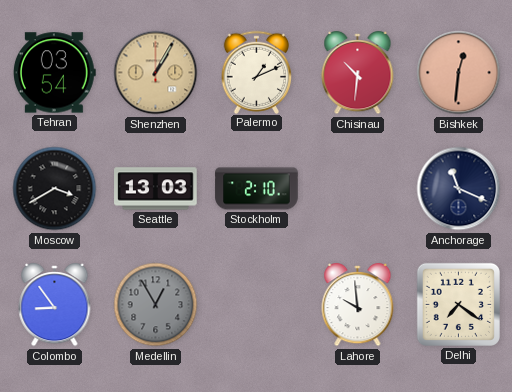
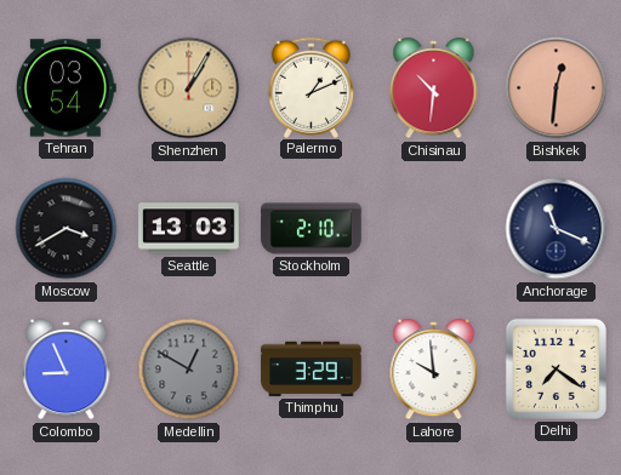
Colombo: 8:54 -> 8:56 (67, 371)
Medellin: 12:55 -> 12:50 (189, 370)
Thimphu: none -> 3:29 (312, 368)
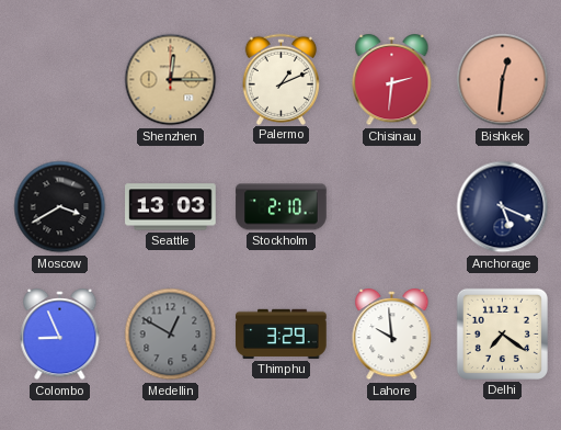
Tehran: 03:54 -> none (65, 88)
Shenzhen: 1:05 -> 12:15 (171, 80)
Chisinau: 10:31 -> 2:31 (392, 81)
Anchorage: 11:19 -> 5:19 (503, 207)
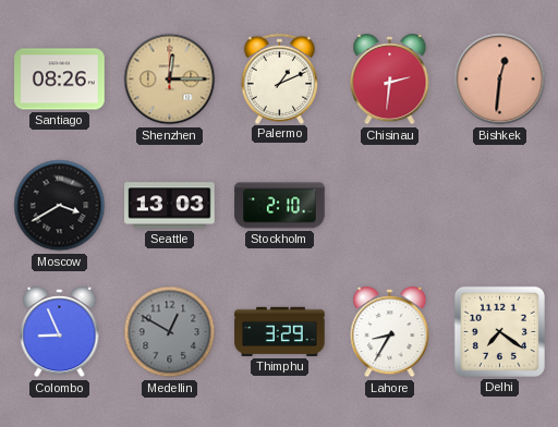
Santiago: none -> 08:26 (60, 80)
Anchorage: 5:19 -> none (503, 207)
Lahore: 9:59 -> 8:35 (390, 333)
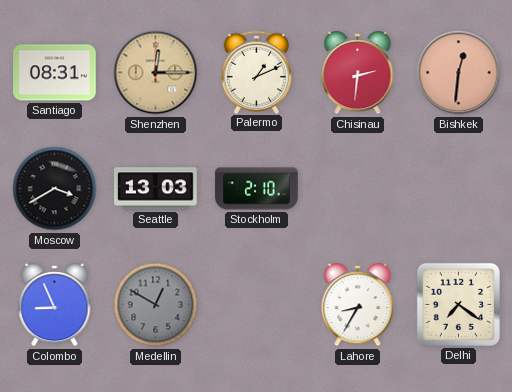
Santiago: 08:26 -> 08:31 (55, 73)
Thimphu: 3:29 -> none (280, 331)
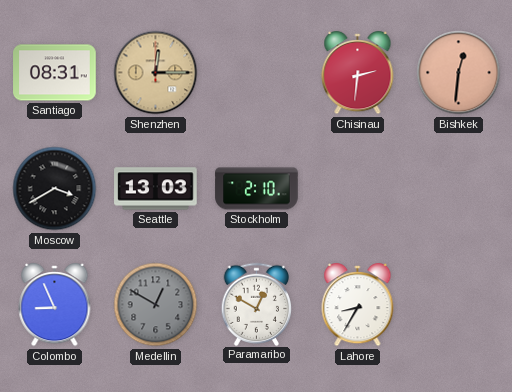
Palermo: 1:11 -> none (257, 72)
Paramaribo: none -> 12:50 (257, 304)
Delhi: 7:21 -> none (458, 304)
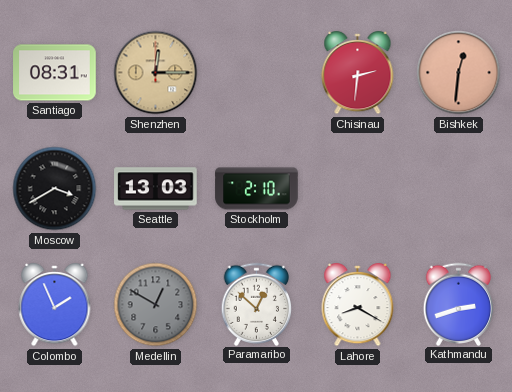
Colombo: 8:56 -> 1:56 (55, 306)
Paramaribo: 12:50 -> 12:52 (257, 304)
Lahore: 8:35 -> 8:20 (358, 306)
Kathmandu: none -> 2:42 (459, 304)
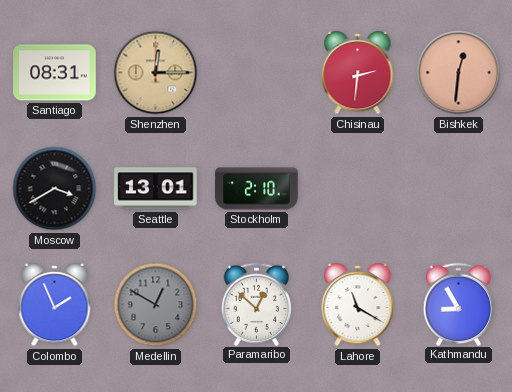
Seattle: 13:03 -> 13:01 (156, 189)
Lahore: 8:20 -> 11:20 (358, 306)
Kathmandu: 2:42 -> 8:55 (459, 304)
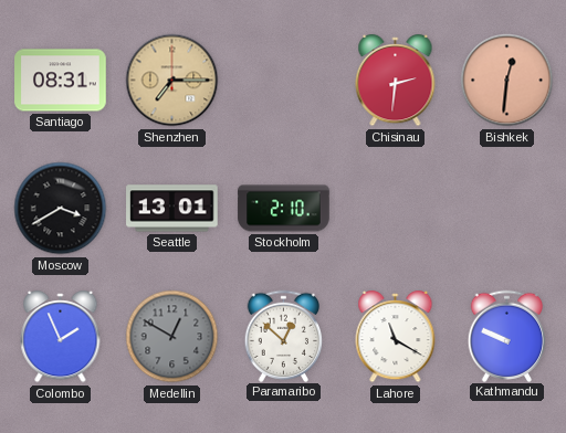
Shenzhen: 12:15 -> 7:15 (172, 81)
Kathmandu: 8:55 -> 9:49 (507, 336)
